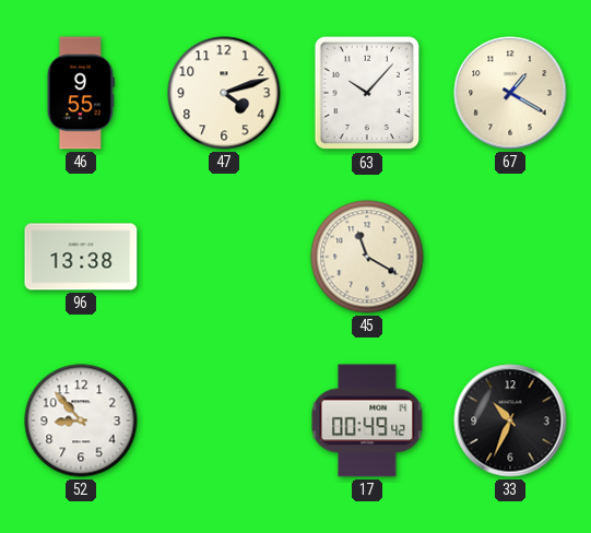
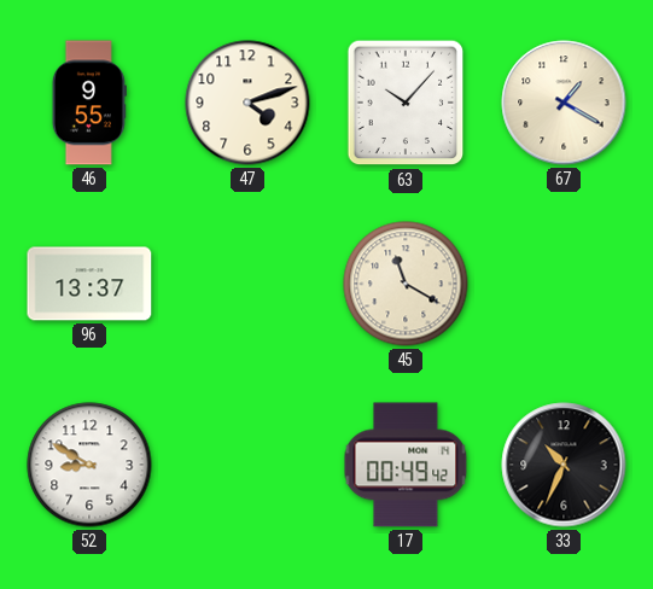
96: 13:38 -> 13:37 (89, 284)
52: 8:53 -> 8:50 (89, 465)
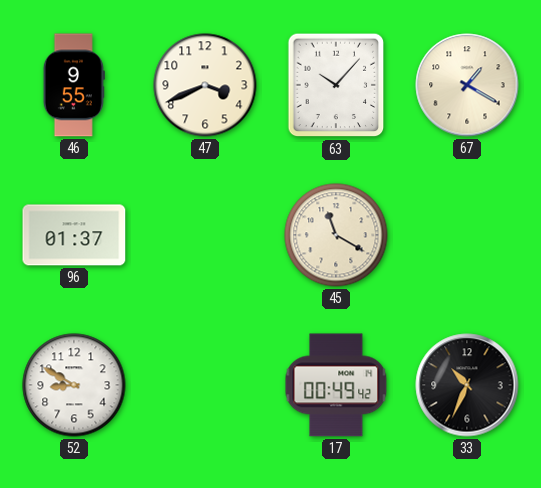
47: 4:12 -> 3:41 (205, 85)
96: 13:37 -> 01:37 (74, 235)
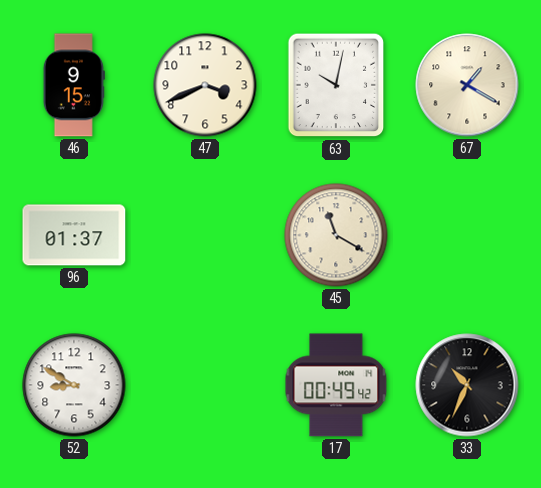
46: 9:55 -> 9:15 (74, 85)
63: 10:07 -> 10:02 (336, 85)
